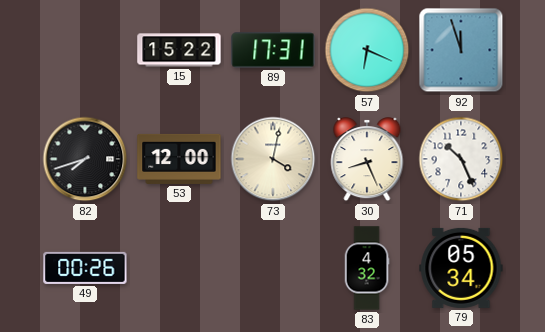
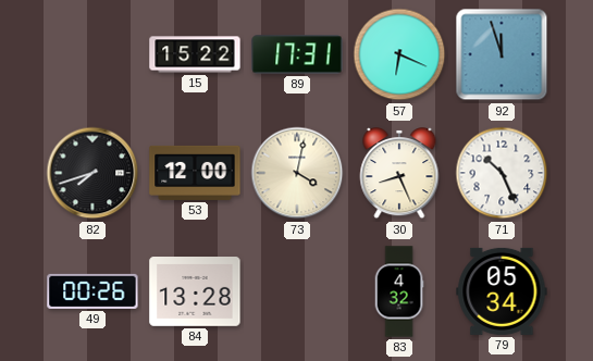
84: none -> 13:28 (195, 292)
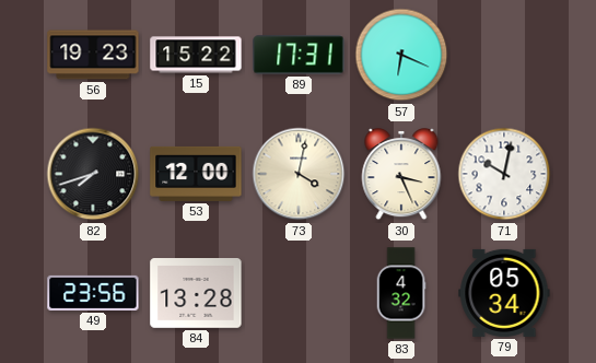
56: none -> 19:23 (93, 55)
92: 11:57 -> none (502, 54)
30: 8:26 -> 3:26 (401, 175)
71: 10:26 -> 10:02 (504, 174)
49: 00:26 -> 23:56 (93, 293)
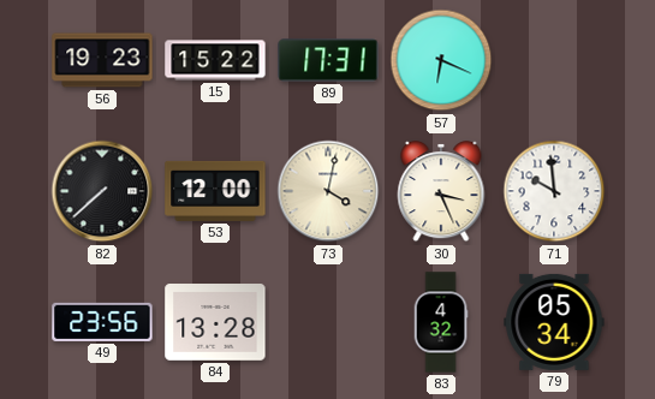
82: 7:42 -> 7:38 (102, 191)
71: 10:02 -> 9:59 (554, 191)
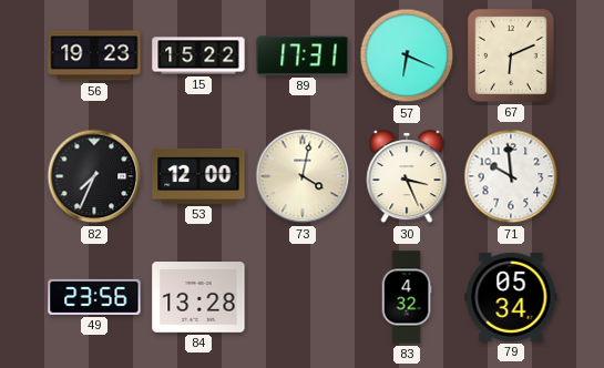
67: none -> 6:11 (512, 55)
82: 7:38 -> 7:34 (94, 176)
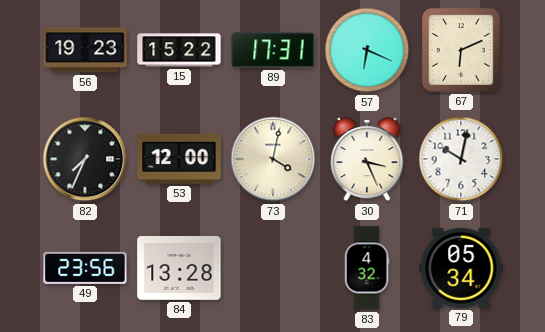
71: 9:59 -> 10:02 (461, 159)
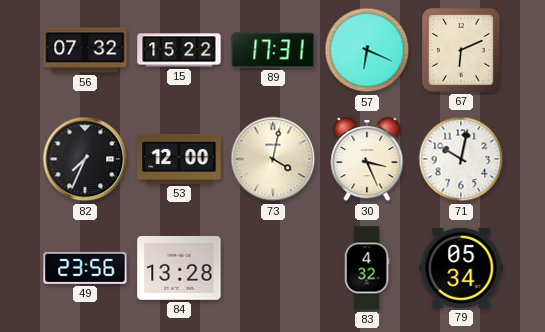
56: 19:23 -> 07:32 (85, 50)
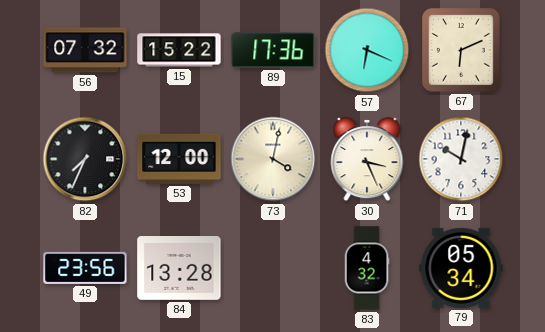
89: 17:31 -> 17:36 (273, 50)
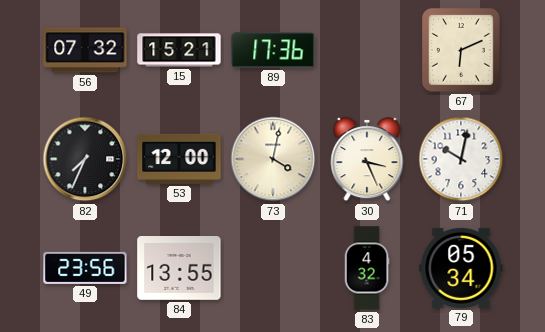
15: 15:22 -> 15:21 (179, 50)
57: 6:19 -> none (367, 50)
84: 13:28 -> 13:55 (179, 269)
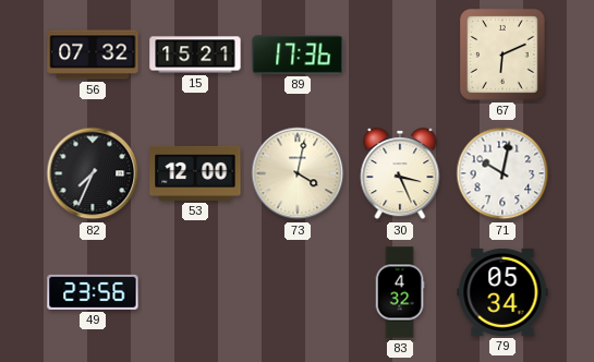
84: 13:55 -> none (179, 269)
